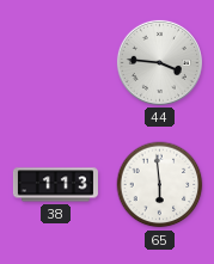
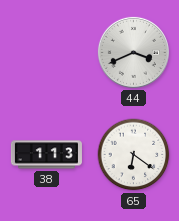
44: 3:46 -> 3:41 (133, 52)
65: 5:59 -> 6:21 (134, 155)
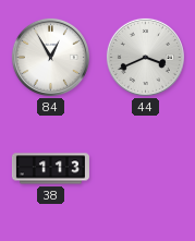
84: none -> 12:55 (50, 57)
65: 6:21 -> none (134, 155)
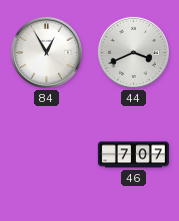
38: 1:13 -> none (50, 169)
46: none -> 7:07 (133, 155)
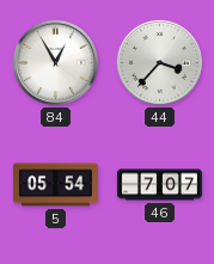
44: 3:41 -> 3:37 (159, 62)
5: none -> 05:54 (55, 185)
